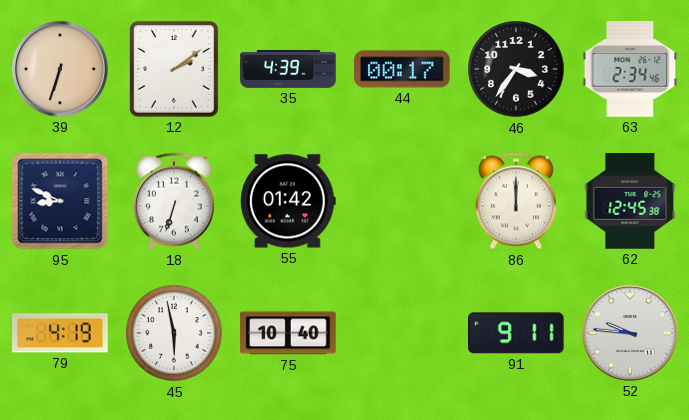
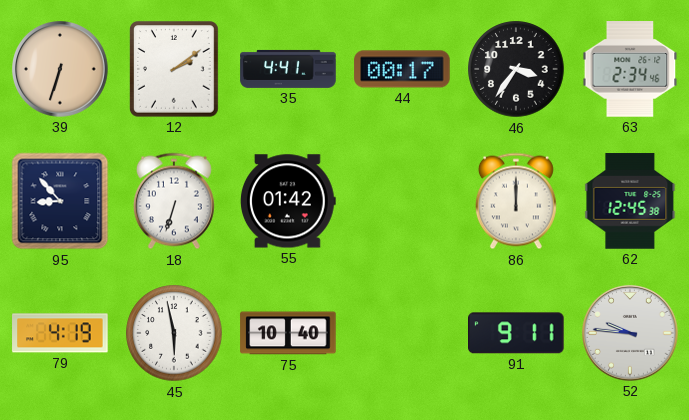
35: 4:39 -> 4:41 (288, 69)
95: 8:49 -> 8:53 (60, 201)
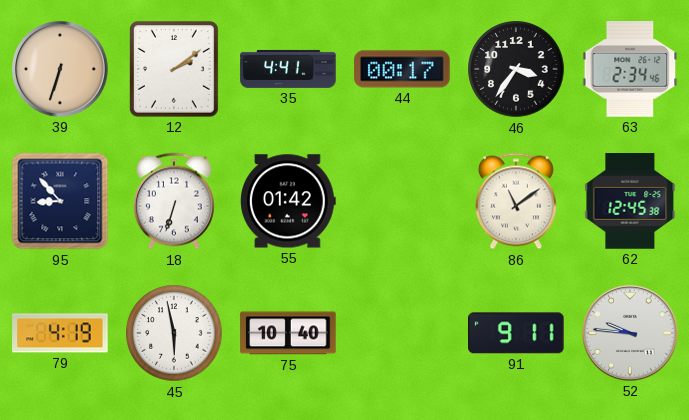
86: 12:00 -> 11:09 (516, 201)
